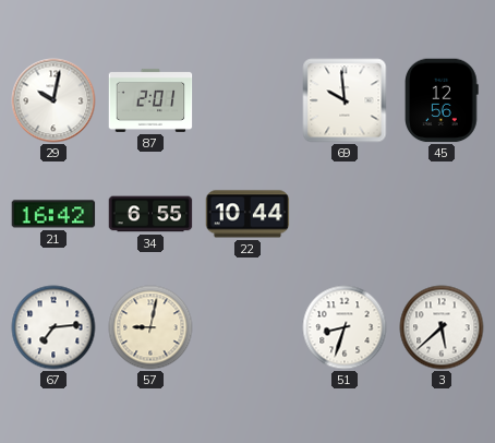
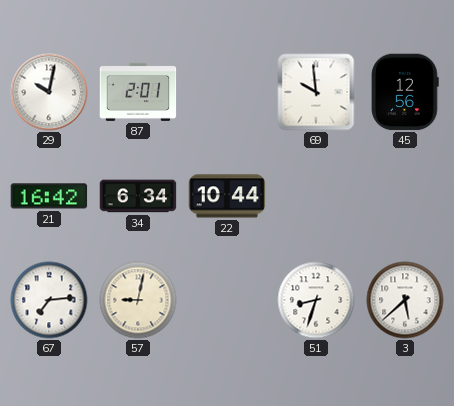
34: 6:55 -> 6:34 (138, 196)
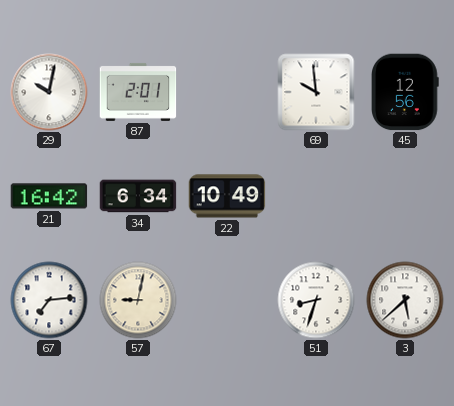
22: 10:44 -> 10:49 (227, 196)
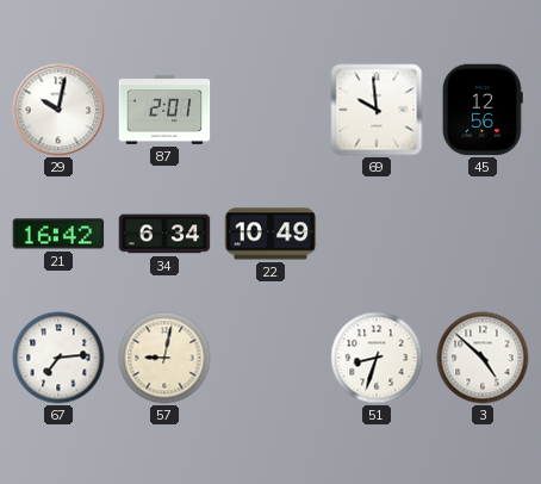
3: 5:38 -> 4:52 (483, 358)
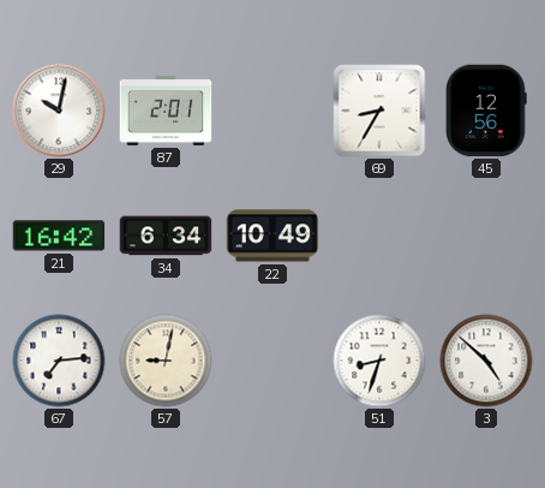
69: 9:59 -> 8:35 (379, 111)
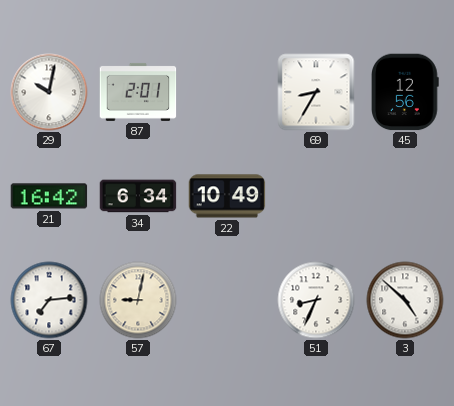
51: 8:33 -> 8:34 (316, 300)
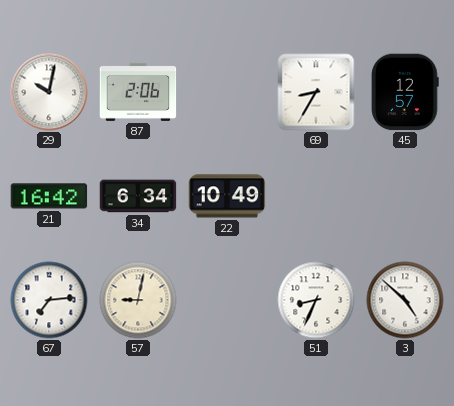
87: 2:01 -> 2:06 (138, 92)
45: 12:56 -> 12:57 (406, 92)
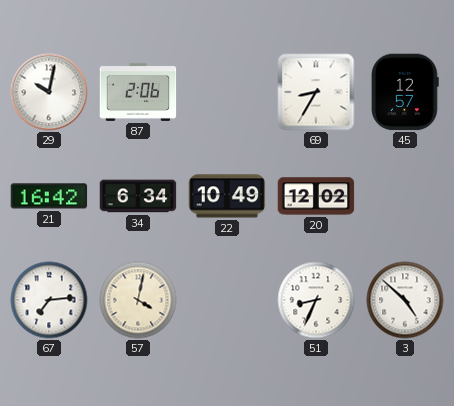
20: none -> 12:02 (316, 196)
57: 9:02 -> 4:02 (138, 300)
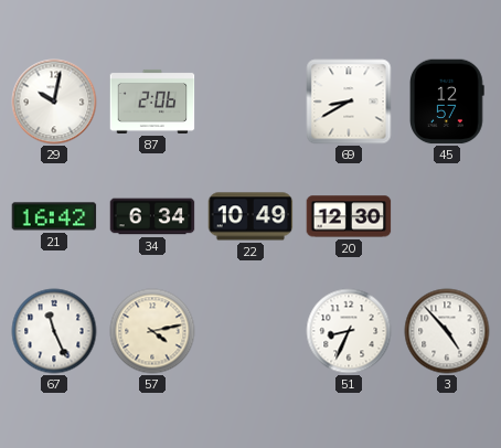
69: 8:35 -> 8:40 (349, 102)
20: 12:02 -> 12:30 (349, 216)
67: 7:14 -> 11:26 (54, 331)
57: 4:02 -> 4:13 (152, 331)
3: 4:52 -> 4:53 (447, 331)
